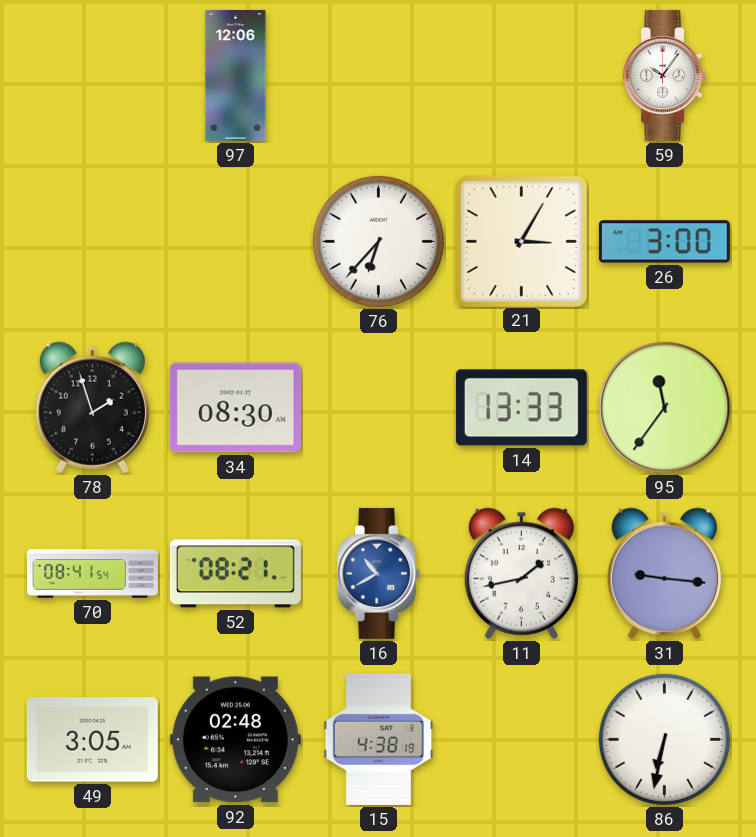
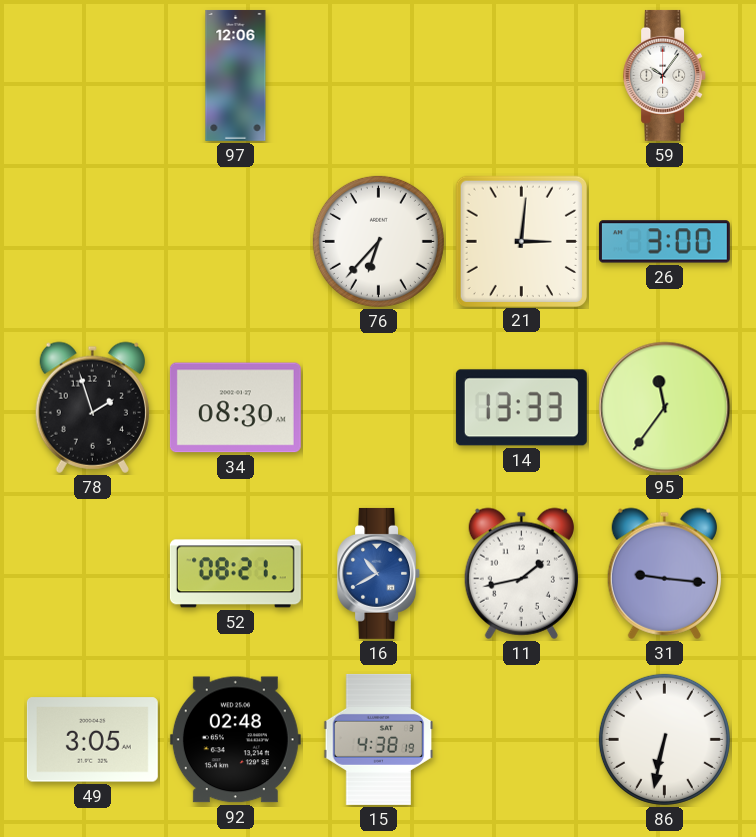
21: 3:05 -> 3:01 (521, 241)
70: 08:41 -> none (92, 574)
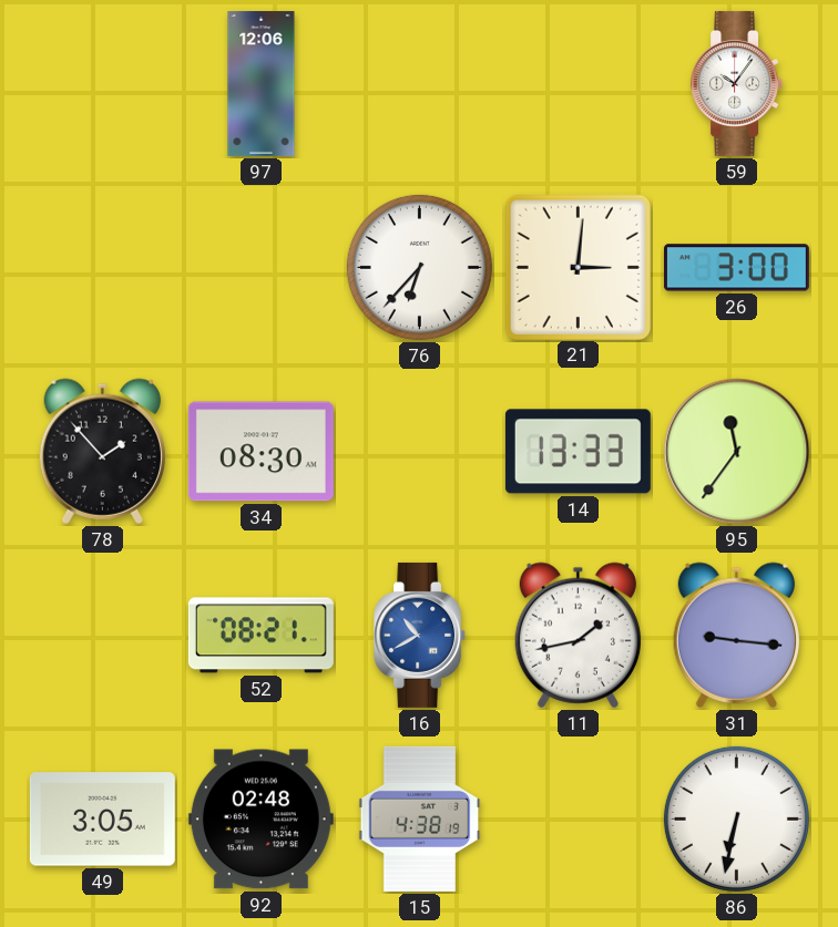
78: 1:57 -> 1:53 (102, 451)
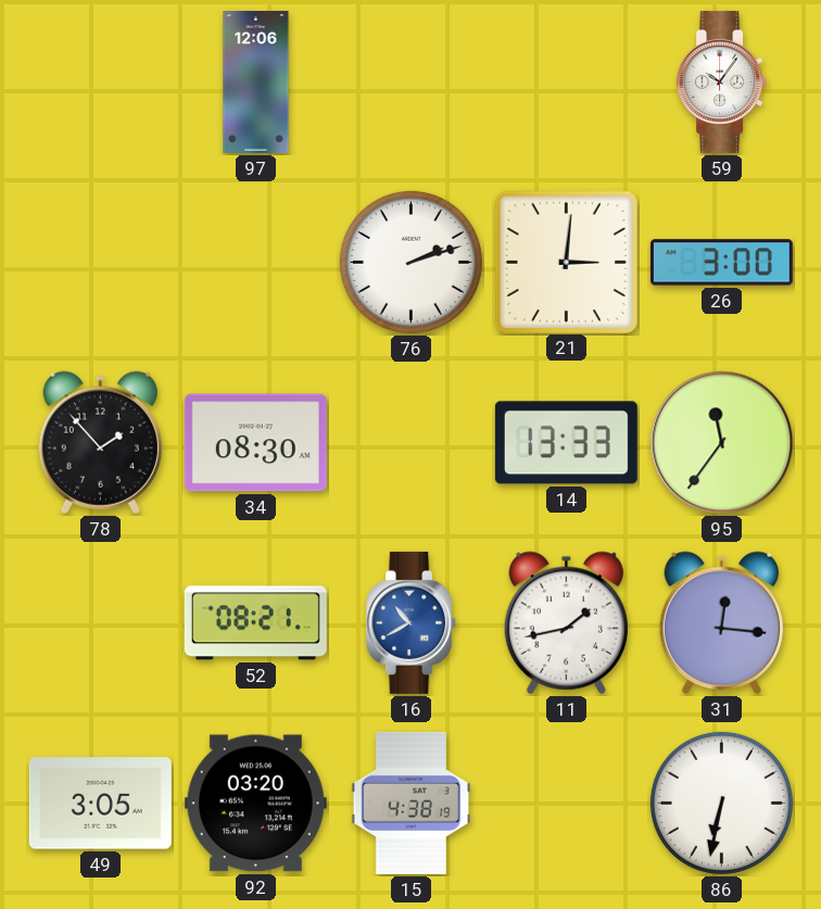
76: 6:37 -> 2:12 (410, 262)
31: 9:16 -> 12:16 (721, 622)
92: 02:48 -> 03:20 (255, 804)
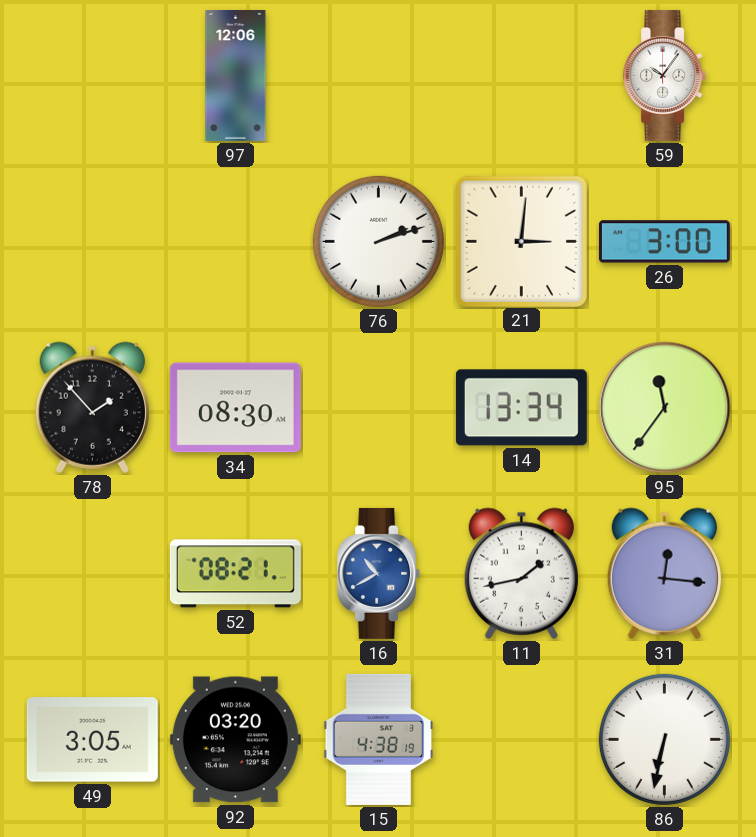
14: 13:33 -> 13:34 (521, 408)
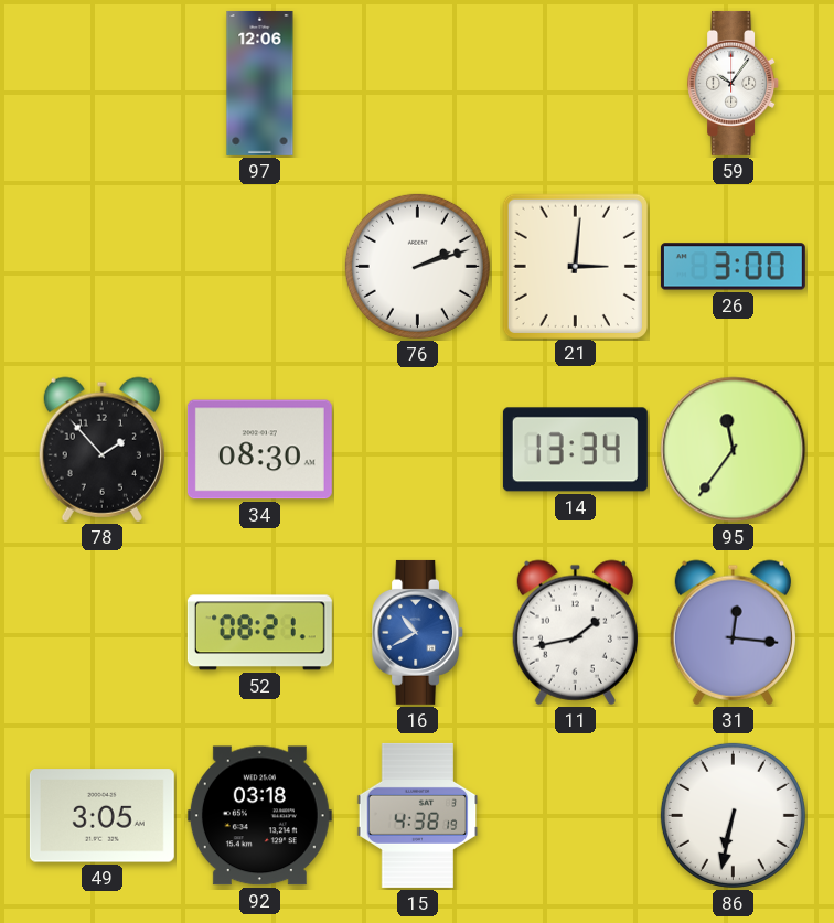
92: 03:20 -> 03:18 (259, 816)
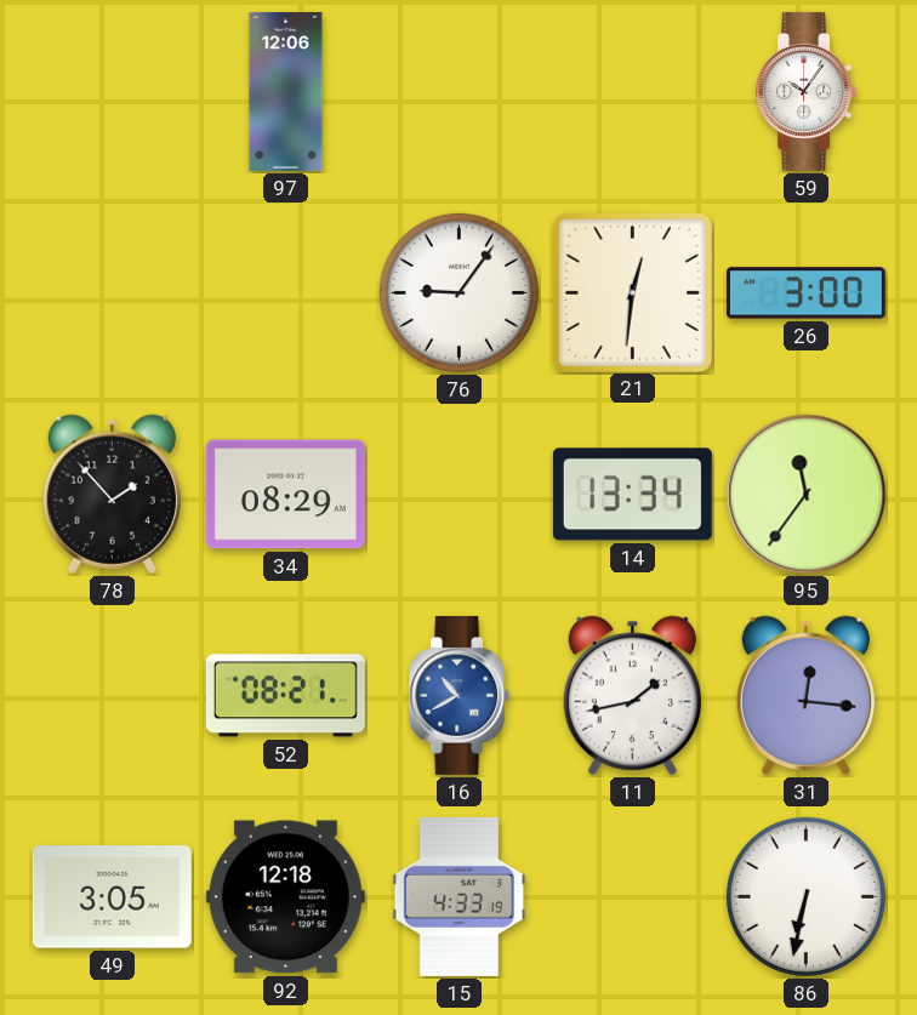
76: 2:12 -> 9:06 (458, 292)
21: 3:01 -> 12:31 (632, 292)
34: 08:30 -> 08:29 (285, 495)
92: 03:18 -> 12:18 (285, 897)
15: 4:38 -> 4:33 (460, 896)
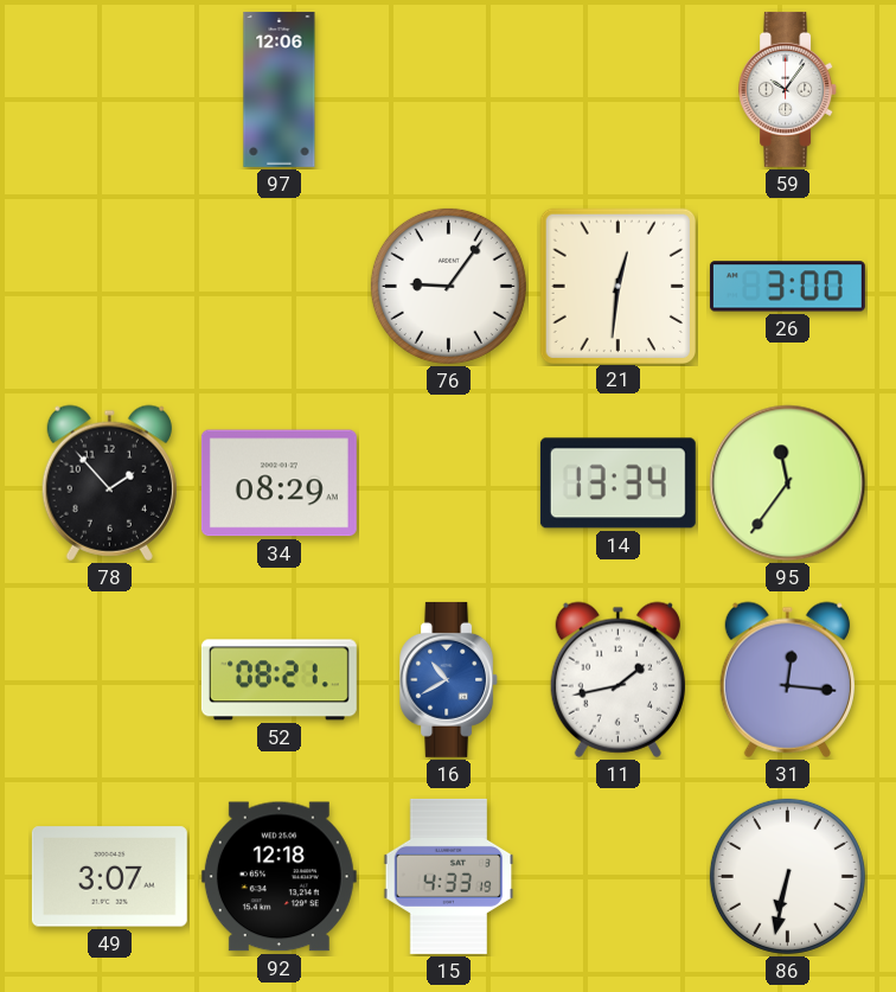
49: 3:05 -> 3:07 (109, 877)
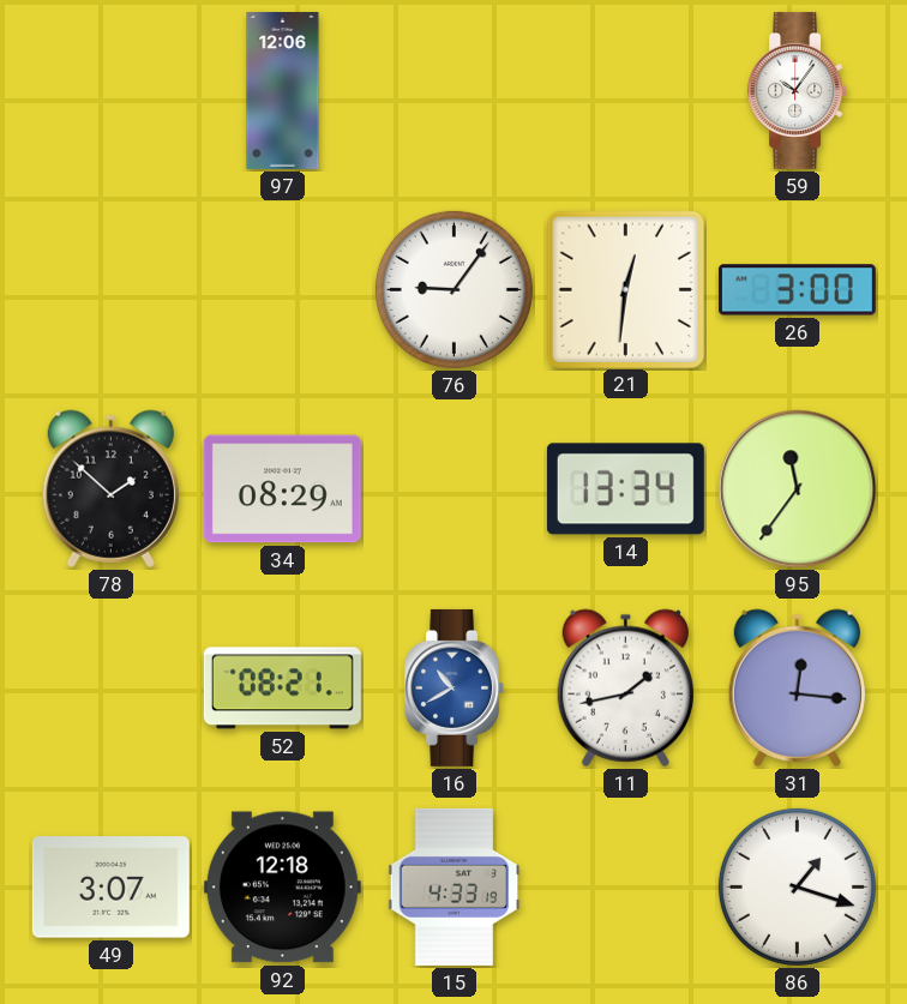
78: 1:53 -> 1:52 (110, 488)
86: 6:32 -> 1:18 (797, 886)
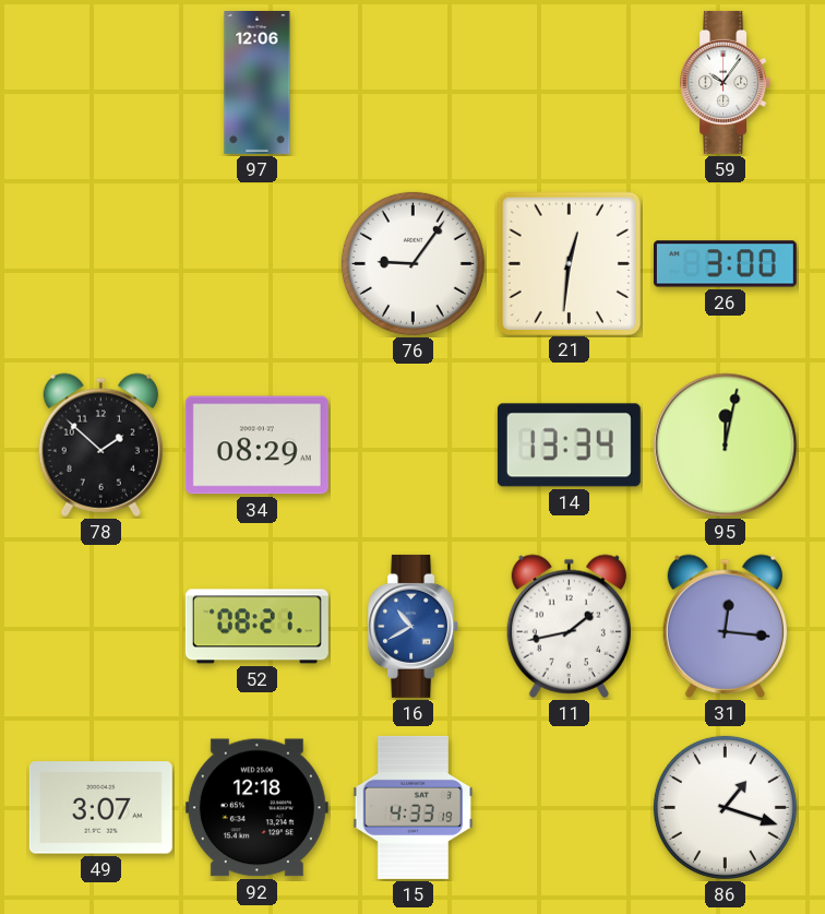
95: 11:36 -> 12:02 (726, 446)
